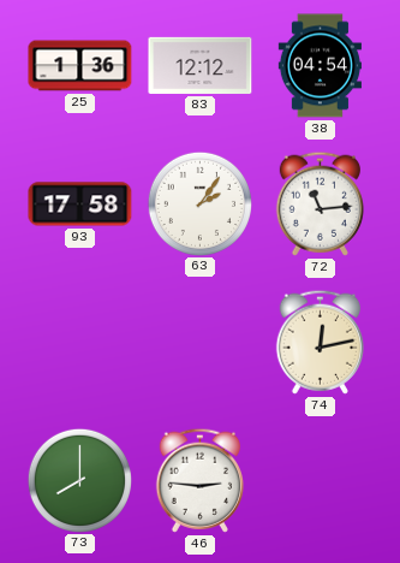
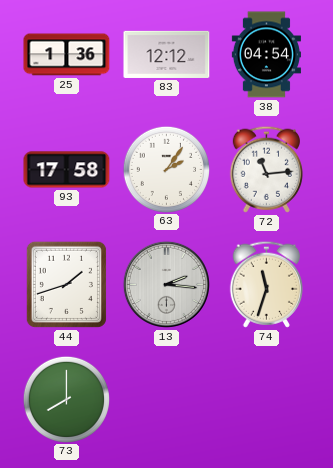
44: none -> 1:42 (66, 284)
13: none -> 2:16 (166, 284)
74: 12:13 -> 11:33 (266, 284)
46: 2:46 -> none (199, 480)
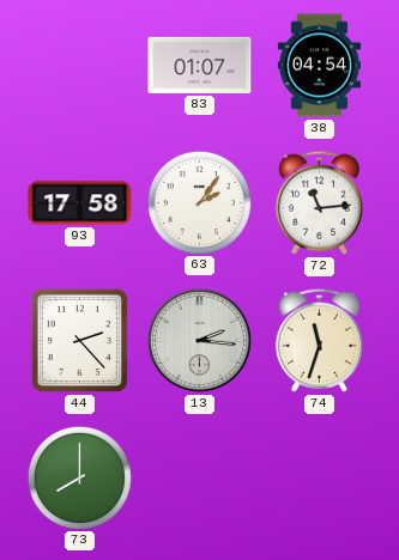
25: 1:36 -> none (67, 55)
83: 12:12 -> 01:07 (200, 65)
44: 1:42 -> 2:23 (79, 340)
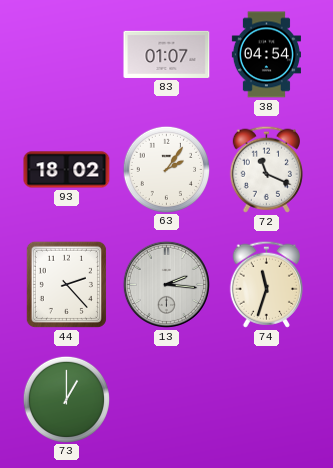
93: 17:58 -> 18:02 (67, 170)
72: 11:14 -> 11:19 (266, 169)
73: 8:00 -> 1:00 (66, 399)
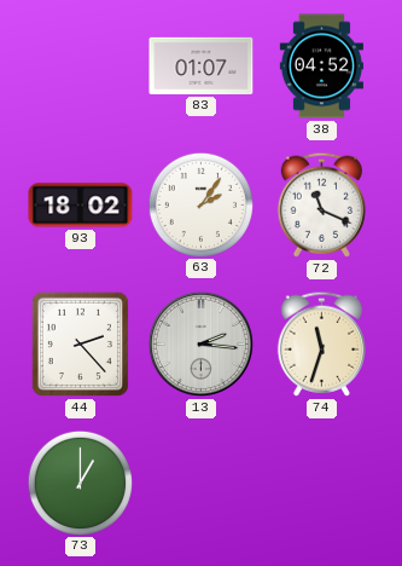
38: 04:54 -> 04:52 (321, 67)
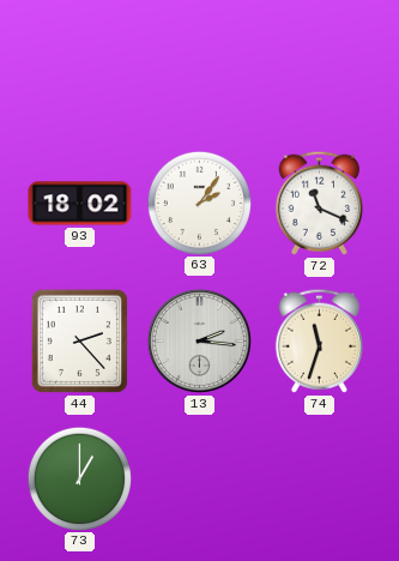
83: 01:07 -> none (202, 65)
38: 04:52 -> none (321, 67)
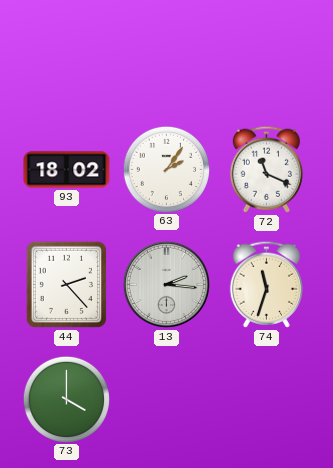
73: 1:00 -> 4:00 (66, 399)
